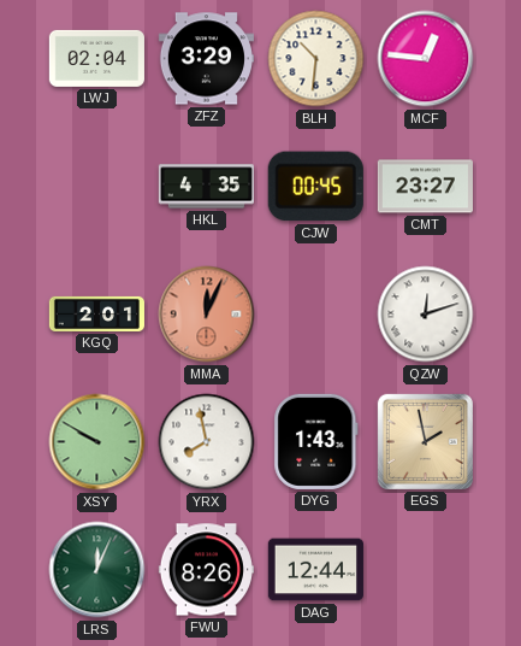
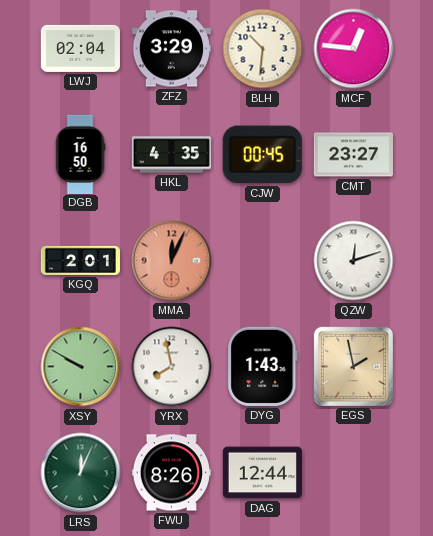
DGB: none -> 16:50 (80, 154)
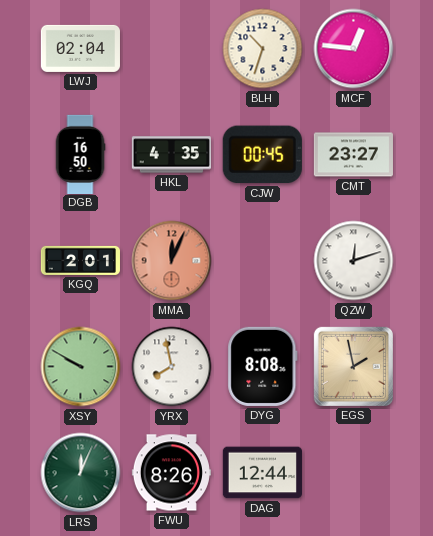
ZFZ: 3:29 -> none (171, 49)
BLH: 10:31 -> 10:33 (263, 49)
DYG: 1:43 -> 8:08 (263, 366)
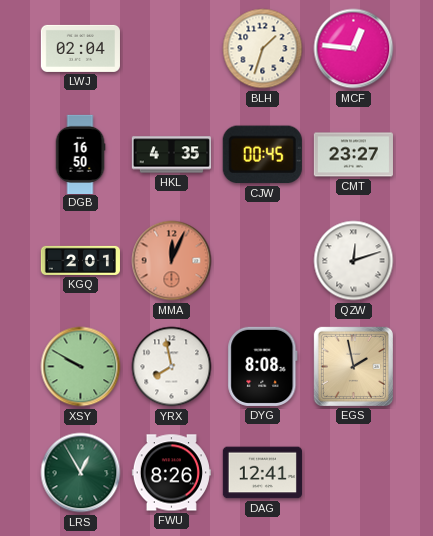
BLH: 10:33 -> 1:33 (263, 49)
LRS: 12:04 -> 12:55 (81, 473)
DAG: 12:44 -> 12:41 (262, 473)
